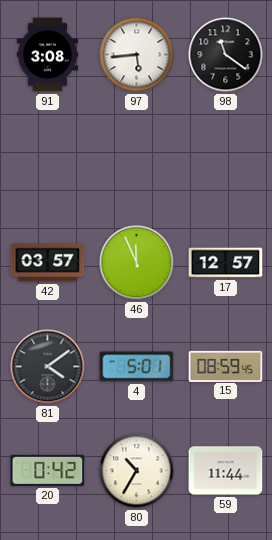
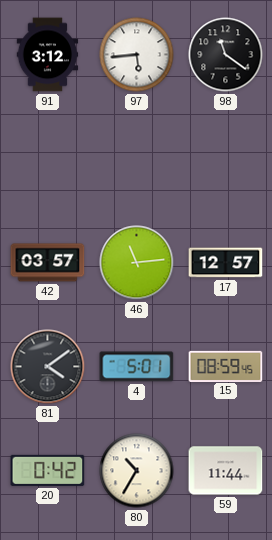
91: 3:08 -> 3:12 (48, 55)
46: 11:56 -> 11:14 (137, 263)
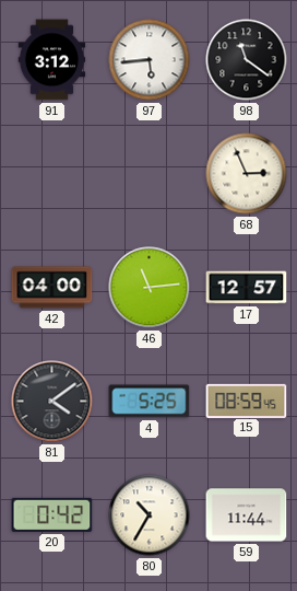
68: none -> 2:56 (247, 174)
42: 03:57 -> 04:00 (52, 288)
4: 5:01 -> 5:25 (150, 402)
